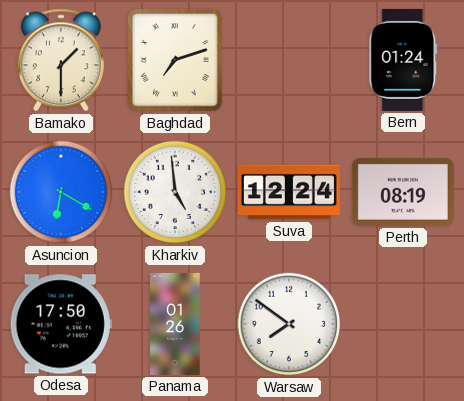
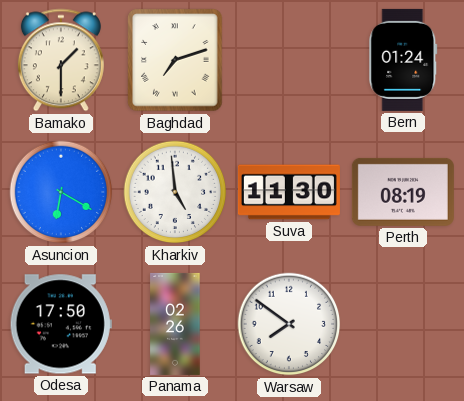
Suva: 12:24 -> 11:30 (289, 192)
Panama: 01:26 -> 02:26 (175, 324)
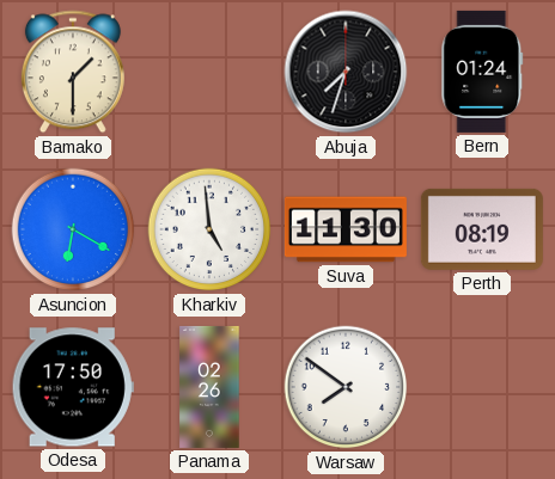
Baghdad: 7:12 -> none (175, 60)
Abuja: none -> 7:33 (346, 72)
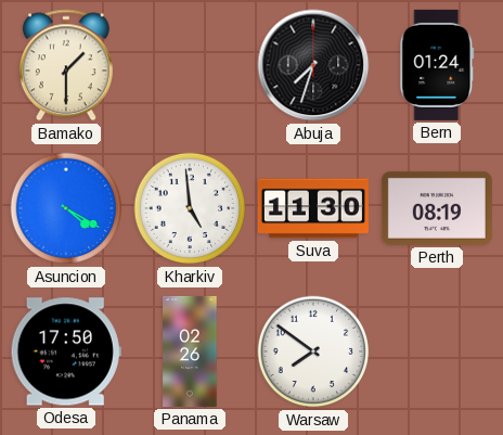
Asuncion: 6:20 -> 4:20 (66, 208)
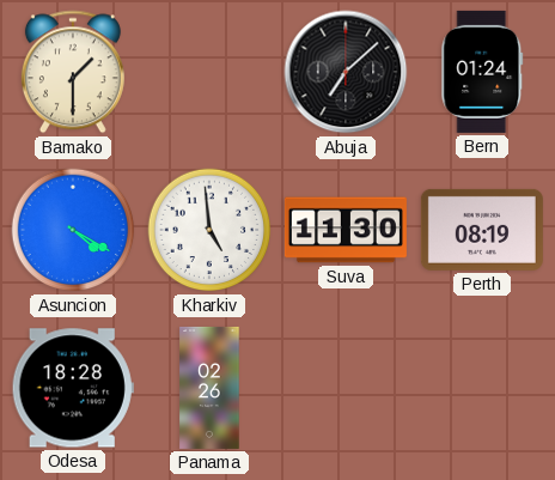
Abuja: 7:33 -> 7:08 (346, 72)
Odesa: 17:50 -> 18:28 (73, 388)
Warsaw: 7:51 -> none (313, 351)
